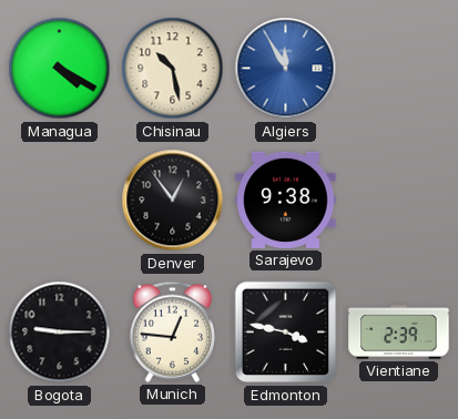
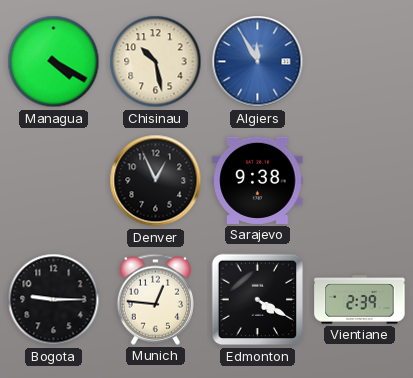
Denver: 12:54 -> 12:56 (156, 181)
Edmonton: 3:47 -> 4:20 (258, 300)
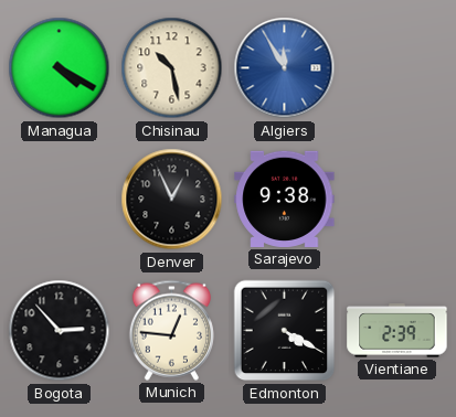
Bogota: 9:15 -> 2:53 (60, 331)
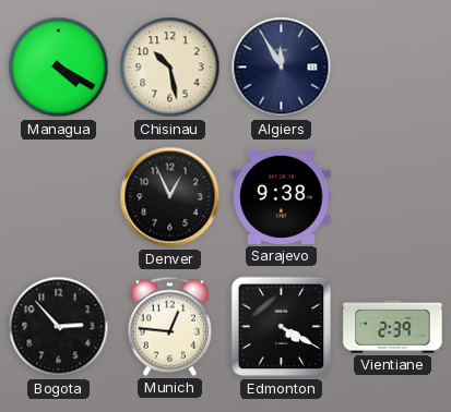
Algiers dial: blue -> navy (282, 68)
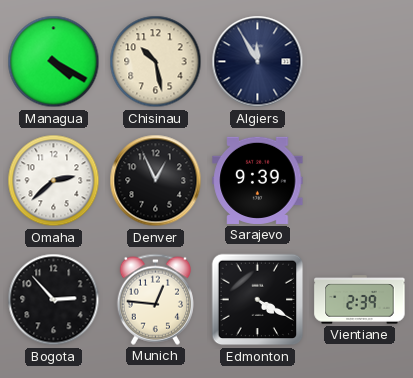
Omaha: none -> 2:38 (54, 181)
Sarajevo: 9:38 -> 9:39 (258, 180)
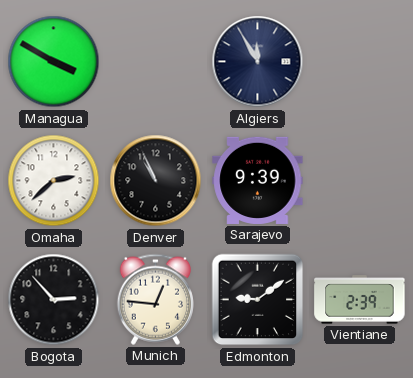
Managua: 4:20 -> 3:50 (54, 62)
Chisinau: 10:28 -> none (156, 62)
Denver: 12:56 -> 10:56 (156, 181)
Edmonton: 4:20 -> 9:09 (258, 300)
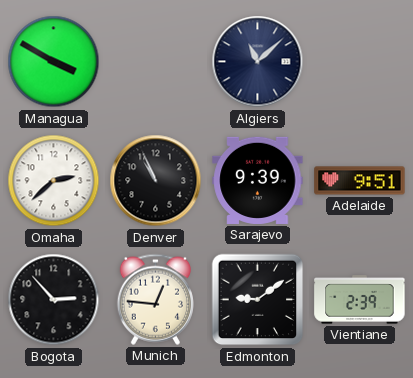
Algiers: 11:55 -> 11:08 (258, 62)
Adelaide: none -> 9:51 (360, 181)
